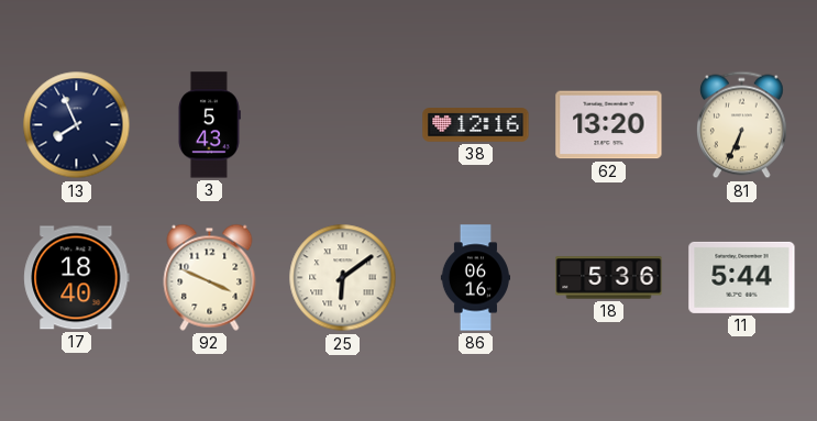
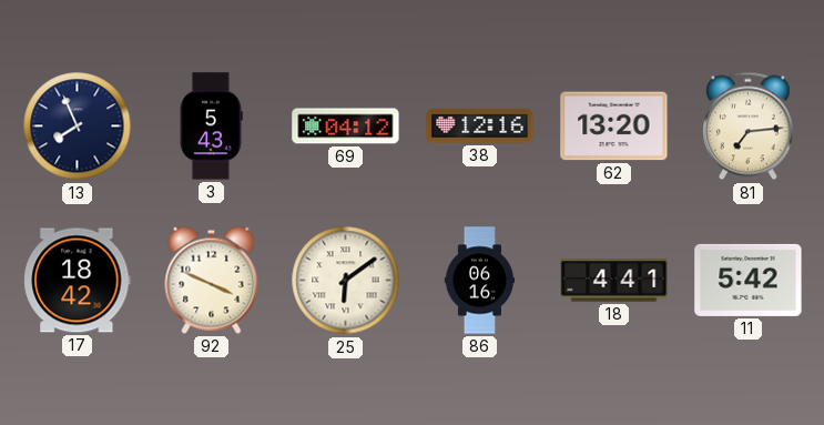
69: none -> 04:12 (346, 127)
81: 6:34 -> 7:14 (747, 127)
17: 18:40 -> 18:42 (78, 281)
18: 5:36 -> 4:41 (614, 281)
11: 5:44 -> 5:42 (749, 280)
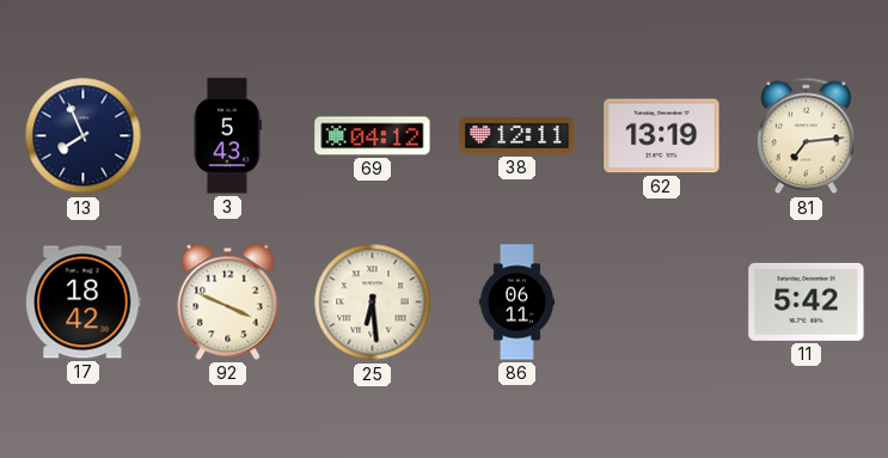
38: 12:16 -> 12:11 (518, 136)
62: 13:20 -> 13:19 (662, 136)
25: 6:09 -> 6:29 (373, 303)
86: 06:16 -> 06:11 (516, 303)
18: 4:41 -> none (614, 281)
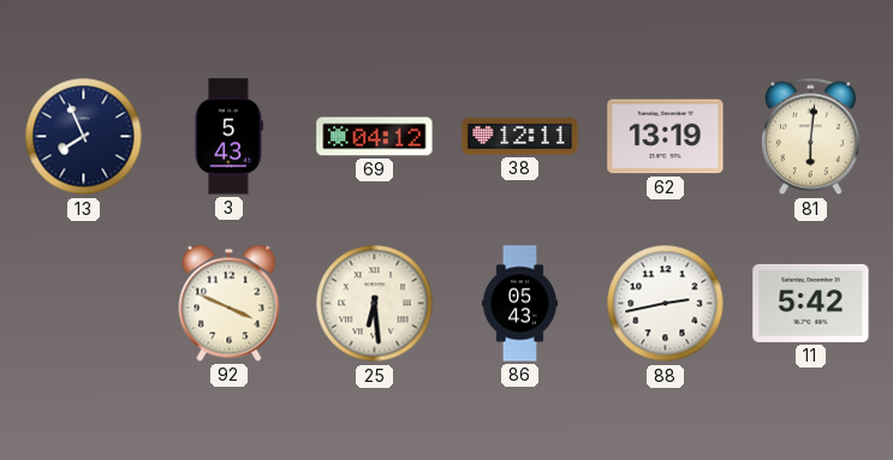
81: 7:14 -> 6:01 (810, 137)
17: 18:42 -> none (84, 303)
86: 06:11 -> 05:43 (519, 304)
88: none -> 2:43 (666, 304)
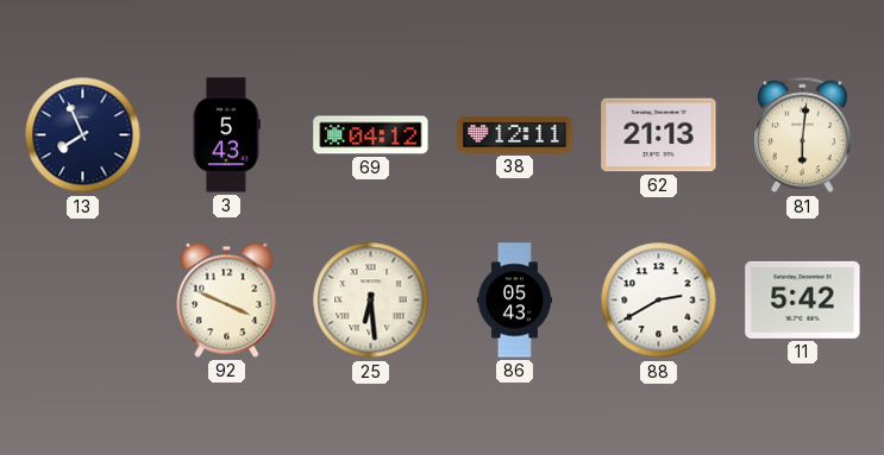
62: 13:19 -> 21:13 (659, 135)
88: 2:43 -> 2:40 (659, 301)
